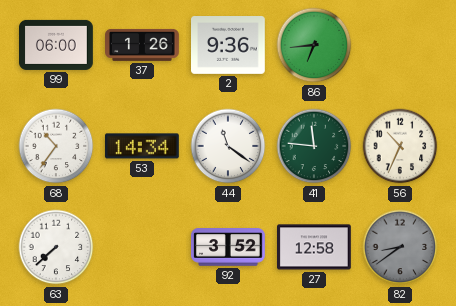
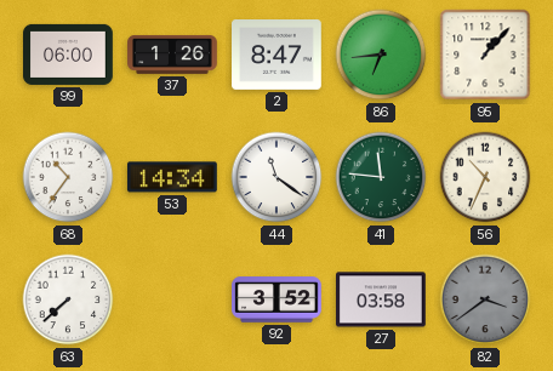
2: 9:36 -> 8:47 (278, 56)
95: none -> 1:07 (485, 55)
27: 12:58 -> 03:58 (382, 299)
82: 8:39 -> 3:39 (485, 299)
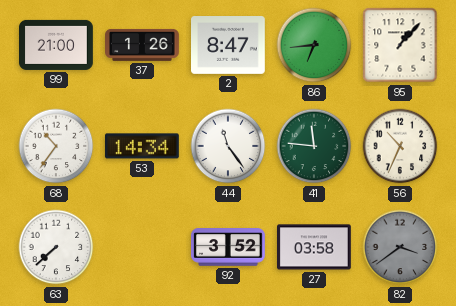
99: 06:00 -> 21:00 (57, 45)
44: 11:21 -> 11:24 (228, 146)
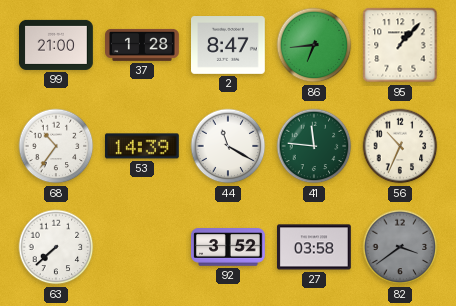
37: 1:26 -> 1:28 (142, 45)
53: 14:34 -> 14:39 (142, 146)
44: 11:24 -> 11:20 (228, 146)
